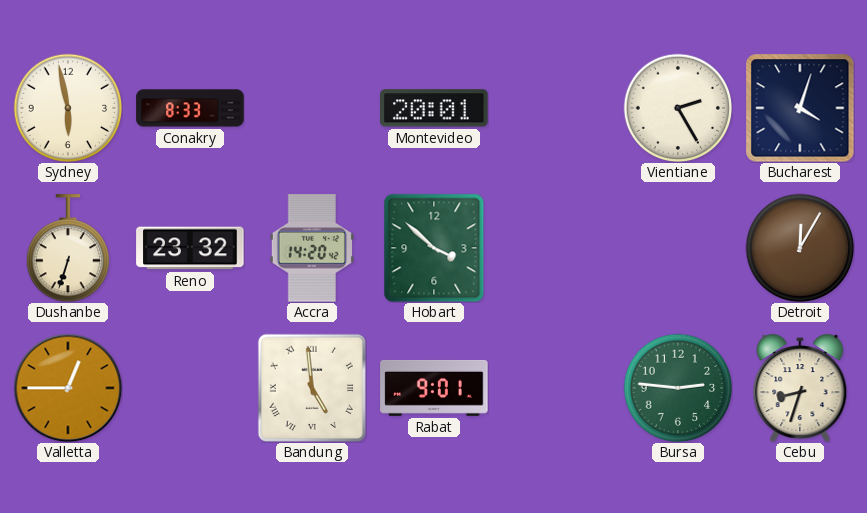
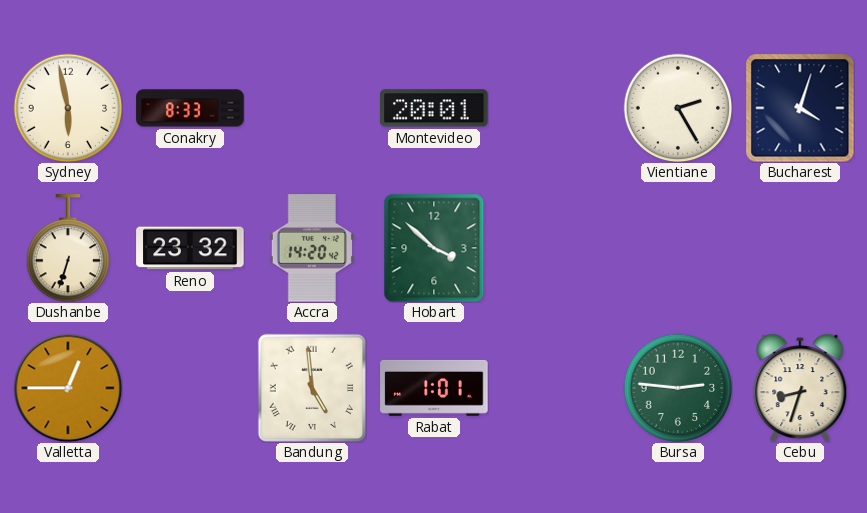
Detroit: 12:05 -> none (800, 248)
Rabat: 9:01 -> 1:01 (434, 388)
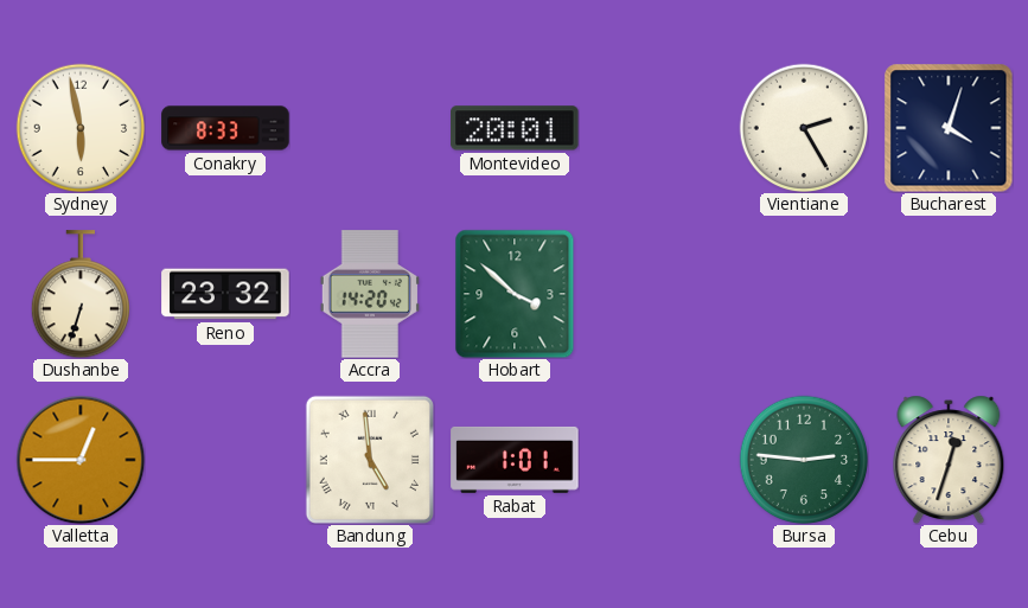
Cebu: 8:33 -> 12:33 (949, 460)
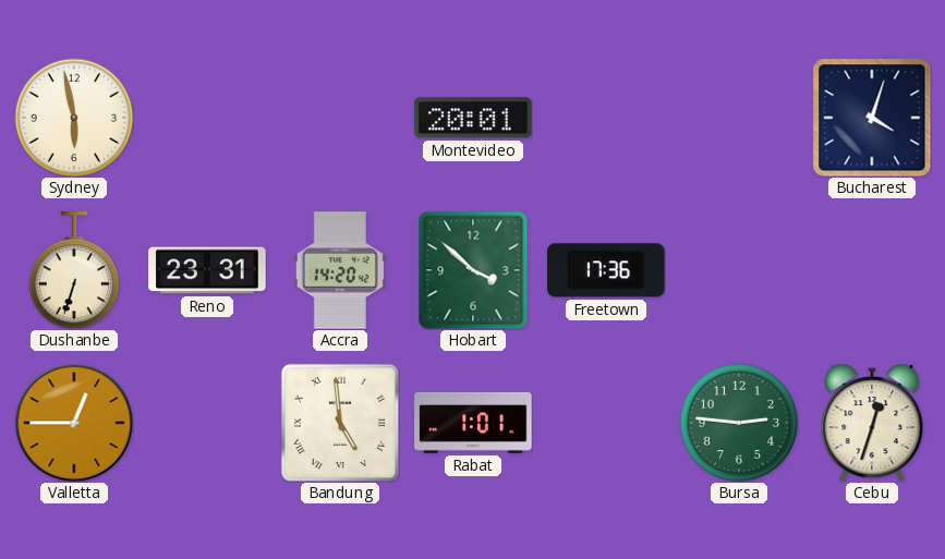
Conakry: 8:33 -> none (225, 128)
Vientiane: 2:25 -> none (804, 128)
Reno: 23:32 -> 23:31 (207, 270)
Freetown: none -> 17:36 (606, 270)
